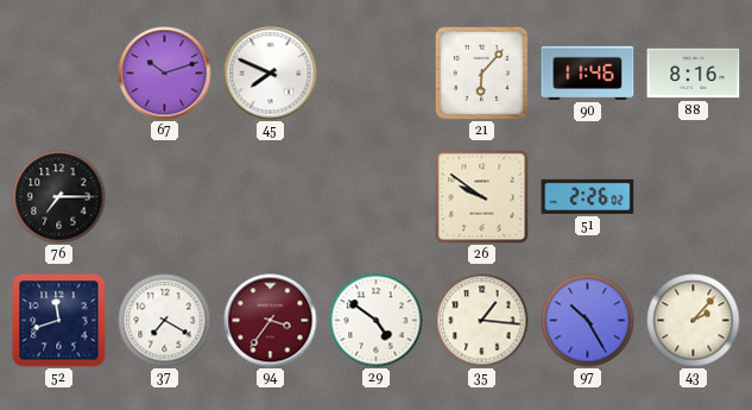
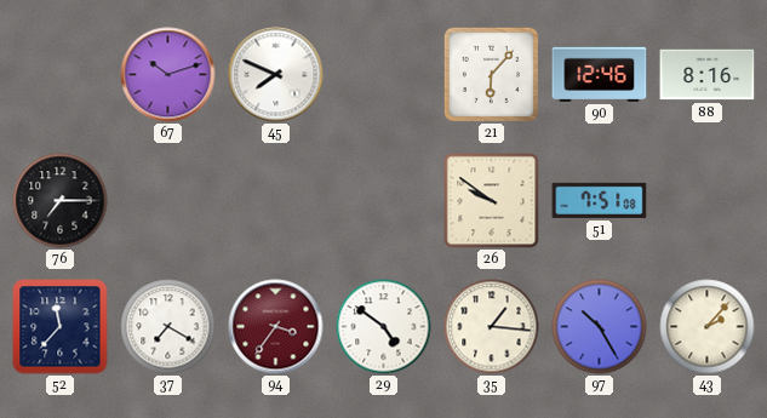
90: 11:46 -> 12:46 (600, 74)
51: 2:26 -> 7:51 (600, 200)
52: 11:42 -> 11:37 (61, 327)
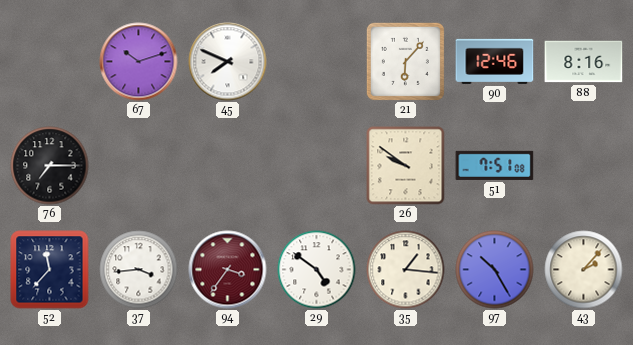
37: 7:20 -> 3:44 (139, 270)
